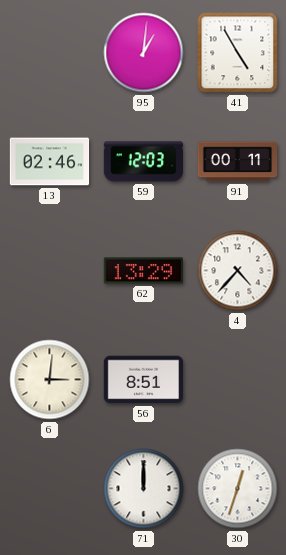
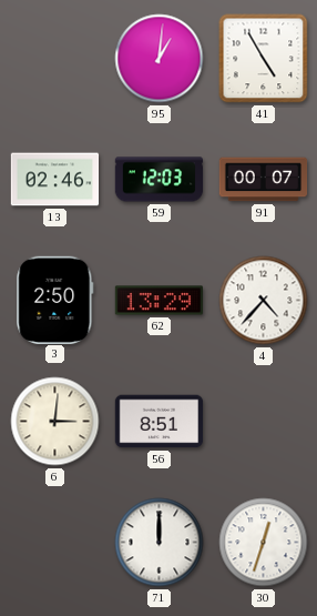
91: 00:11 -> 00:07 (264, 180)
3: none -> 2:50 (55, 300)
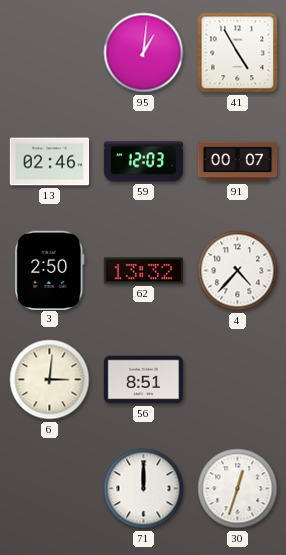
62: 13:29 -> 13:32 (144, 271)
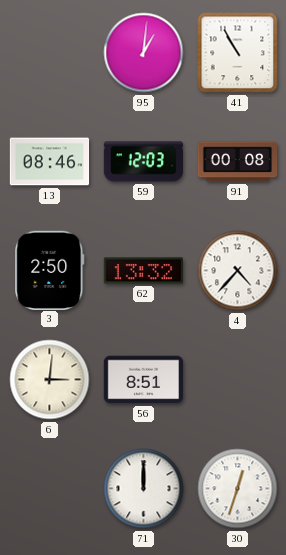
41: 4:55 -> 10:55 (238, 53)
13: 02:46 -> 08:46 (50, 162)
91: 00:07 -> 00:08 (238, 162)
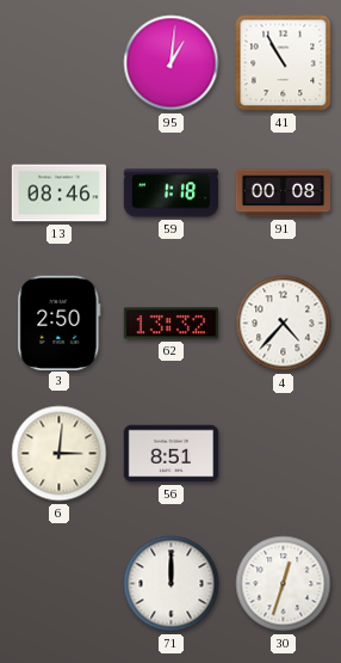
59: 12:03 -> 1:18 (172, 194)
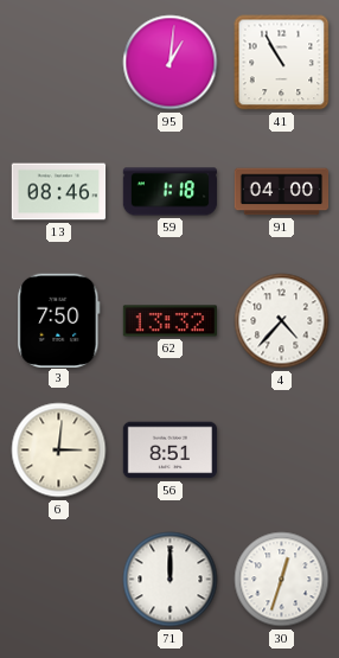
91: 00:08 -> 04:00 (282, 192)
3: 2:50 -> 7:50 (59, 320)
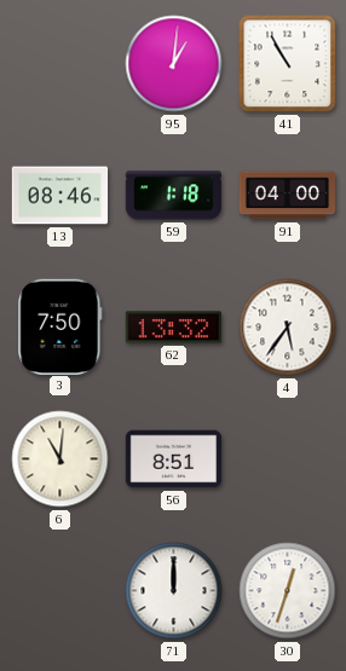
4: 4:37 -> 5:36 (288, 328)
6: 3:01 -> 11:01 (60, 459)
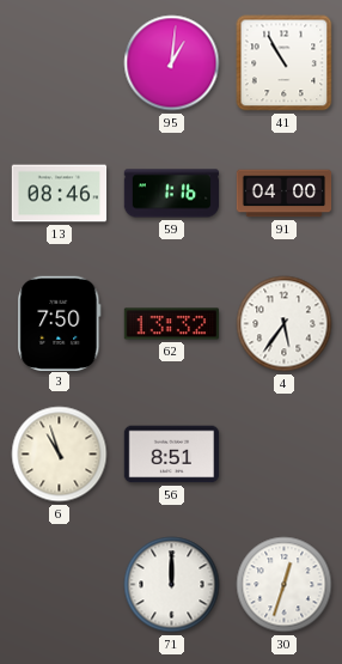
59: 1:18 -> 1:16 (172, 194)
6: 11:01 -> 10:57 (60, 455)
